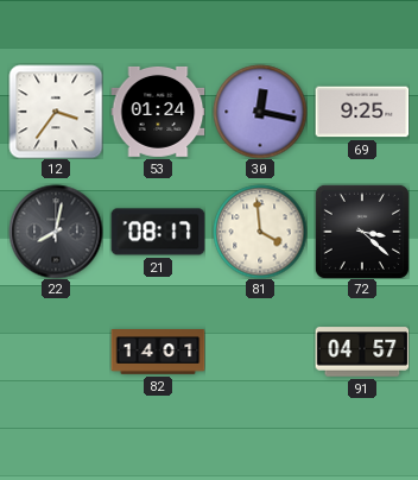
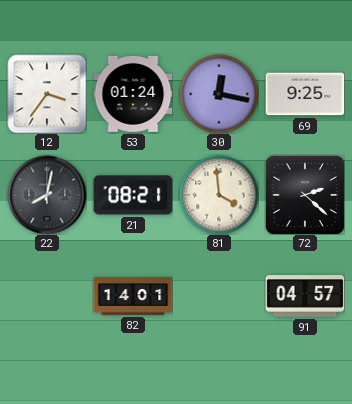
21: 08:17 -> 08:21 (133, 195)
72: 3:22 -> 2:22 (305, 195)
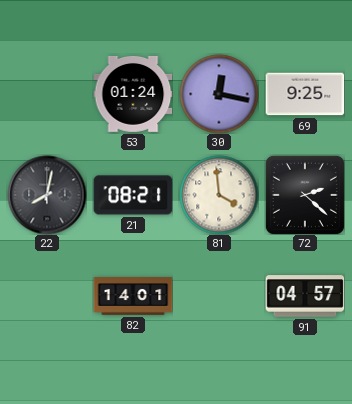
12: 3:36 -> none (47, 94)
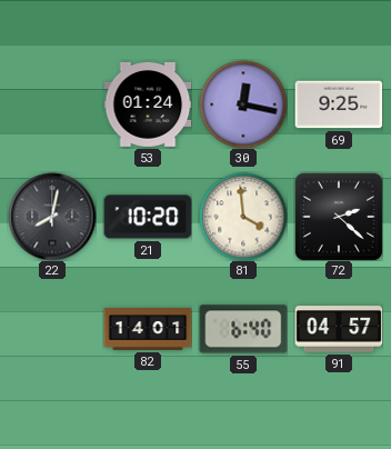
21: 08:21 -> 10:20 (148, 217)
55: none -> 6:40 (243, 329)
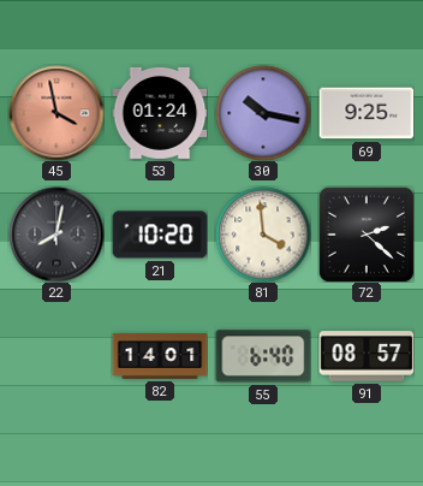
45: none -> 3:58 (56, 113)
30: 12:17 -> 10:17 (263, 113)
91: 04:57 -> 08:57 (367, 356)
